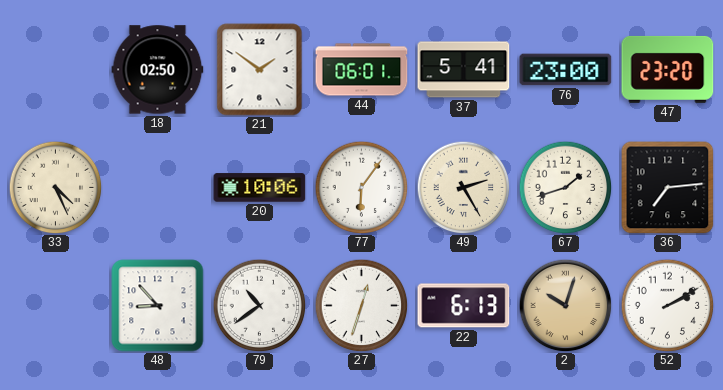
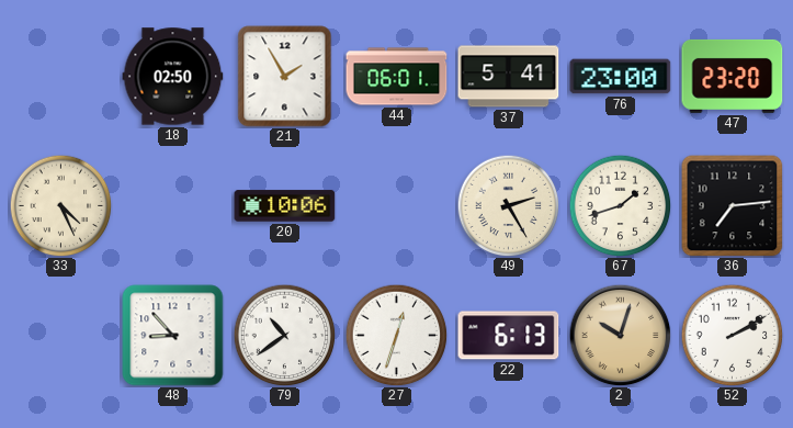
21: 1:51 -> 1:55 (285, 77)
77: 6:06 -> none (361, 187)
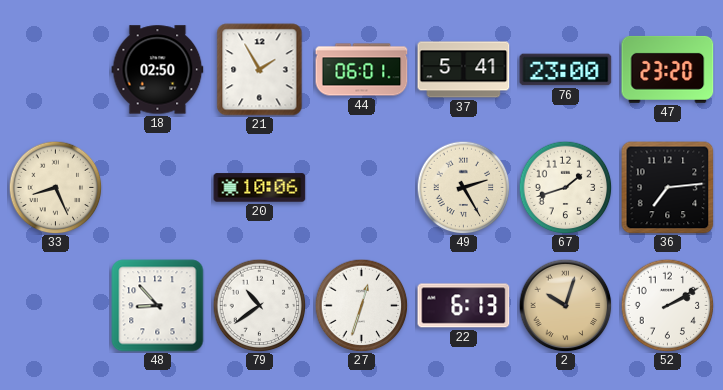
33: 4:26 -> 8:26 (55, 187)
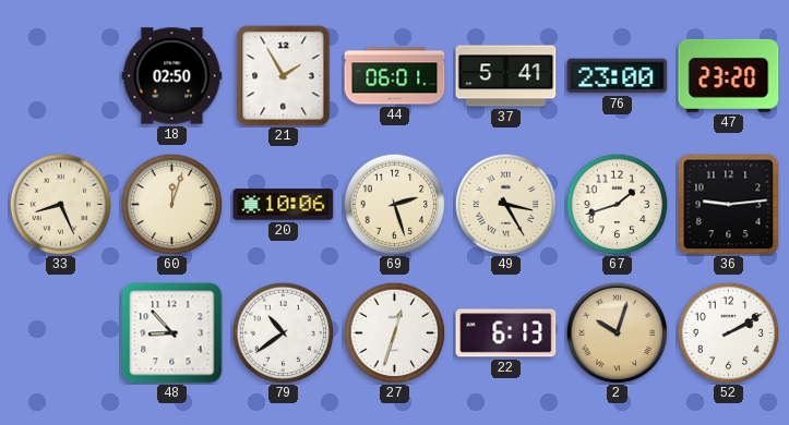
60: none -> 12:03 (171, 204)
69: none -> 2:27 (394, 204)
49: 2:25 -> 3:25 (505, 204)
36: 7:14 -> 9:14 (729, 205)
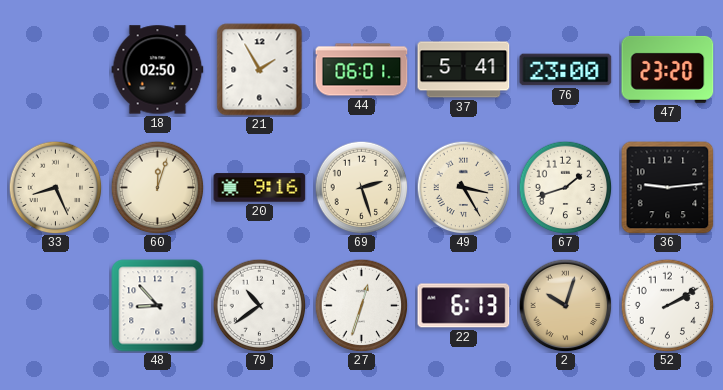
20: 10:06 -> 9:16 (260, 188)
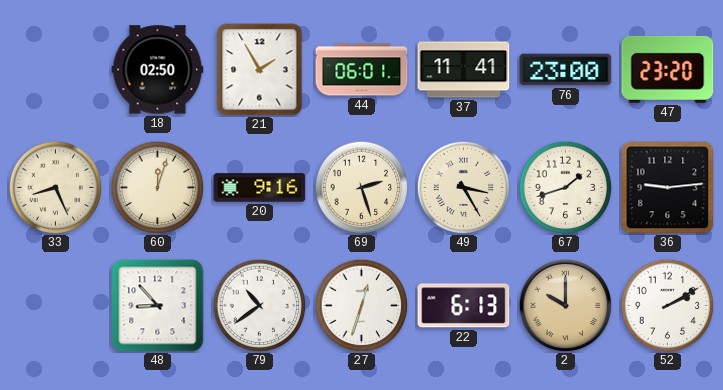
37: 5:41 -> 11:41 (464, 70)
2: 10:03 -> 10:00 (565, 305)
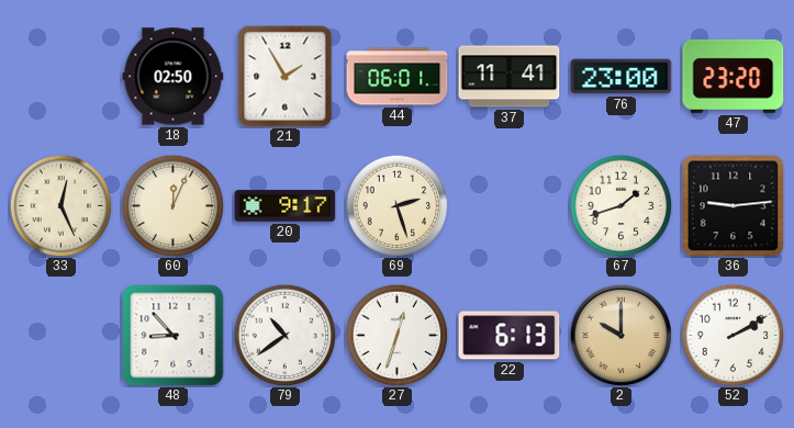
33: 8:26 -> 12:26 (60, 205)
60: 12:03 -> 12:04 (172, 205)
20: 9:16 -> 9:17 (286, 206)
49: 3:25 -> none (463, 187)
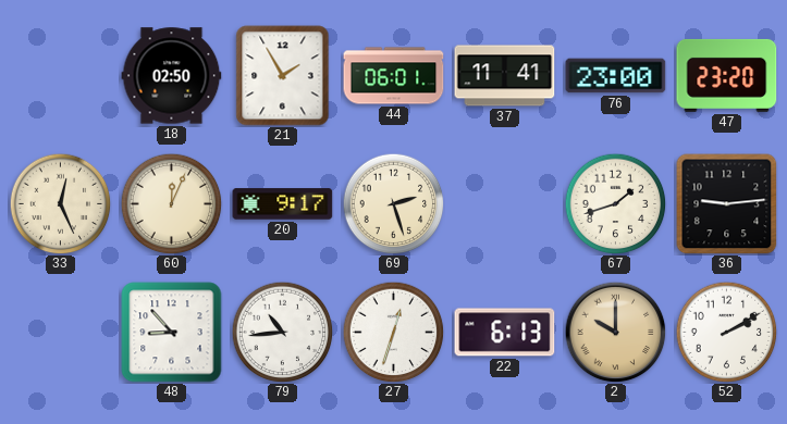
79: 10:39 -> 10:44 (282, 332)
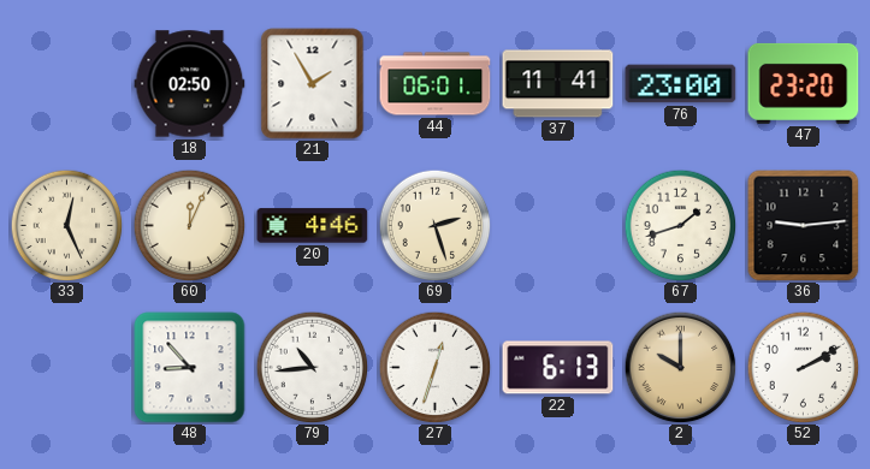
20: 9:17 -> 4:46 (313, 226)
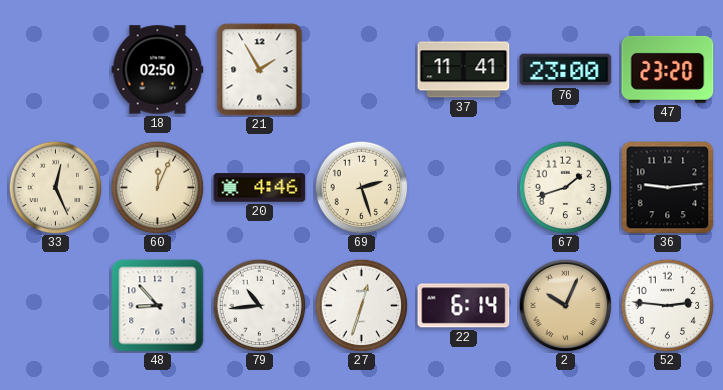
44: 06:01 -> none (436, 84)
22: 6:13 -> 6:14 (464, 306)
2: 10:00 -> 10:04 (565, 305)
52: 2:10 -> 2:46 (667, 305)
